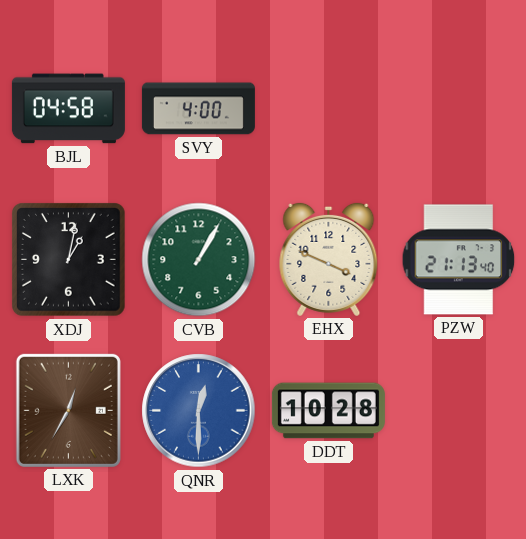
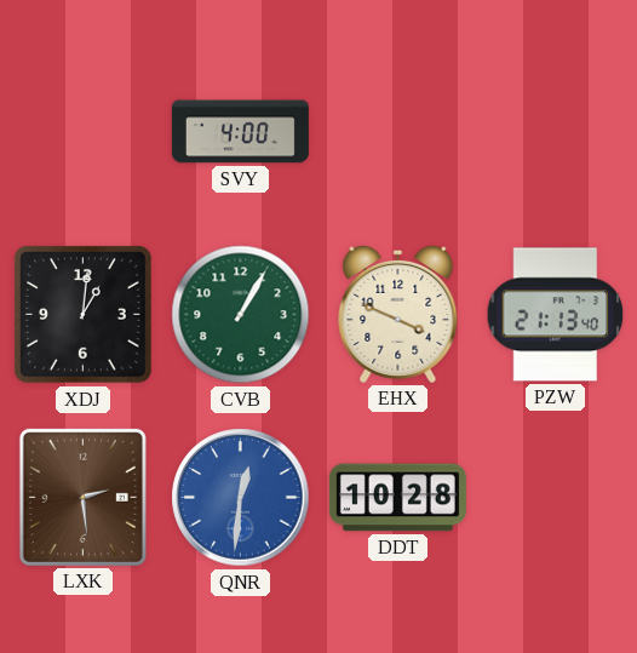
BJL: 04:58 -> none (68, 109)
XDJ: 1:02 -> 1:01 (84, 315)
LXK: 12:35 -> 2:29 (82, 497)
QNR: 12:30 -> 12:31 (241, 498)
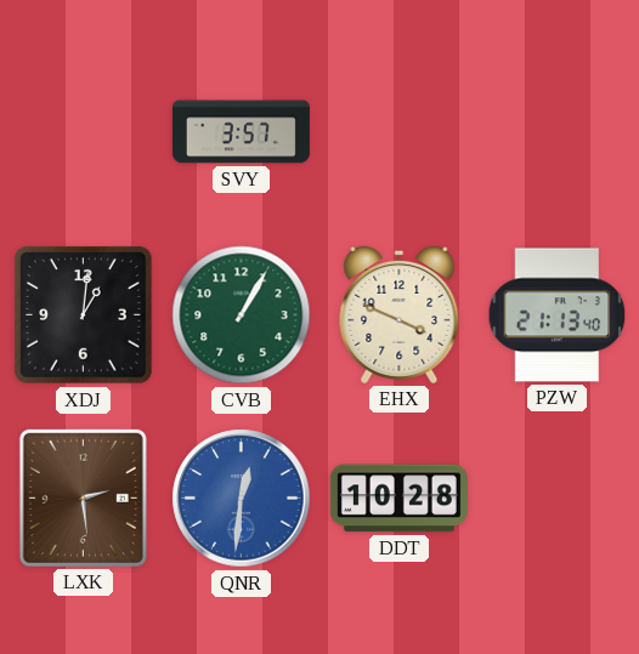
SVY: 4:00 -> 3:57 (241, 132)
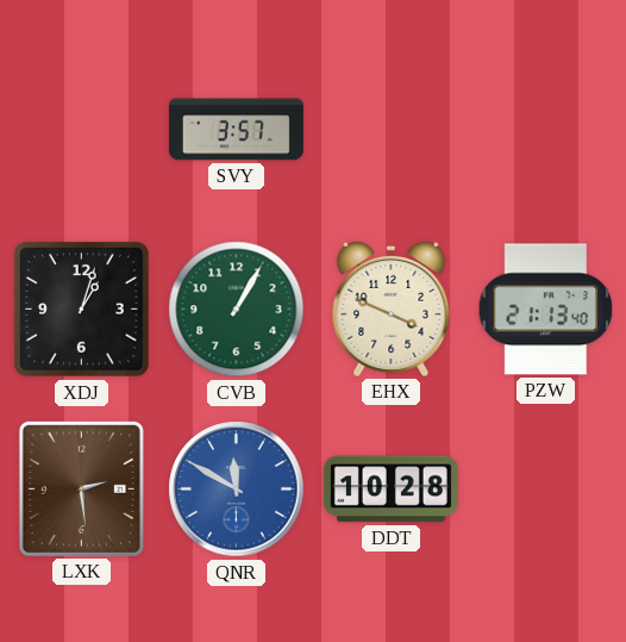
XDJ: 1:01 -> 1:03 (82, 310)
QNR: 12:31 -> 11:50 (237, 490)
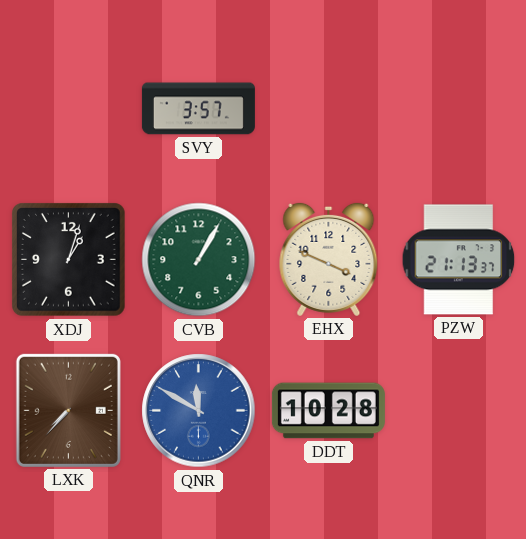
PZW: 21:13:40 -> 21:13:37 (459, 260)
LXK: 2:29 -> 7:37 (68, 410)
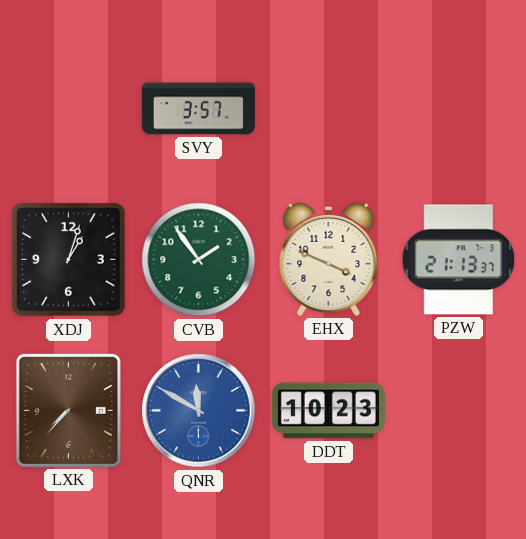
CVB: 1:05 -> 1:54 (199, 260)
DDT: 10:28 -> 10:23 (328, 411)
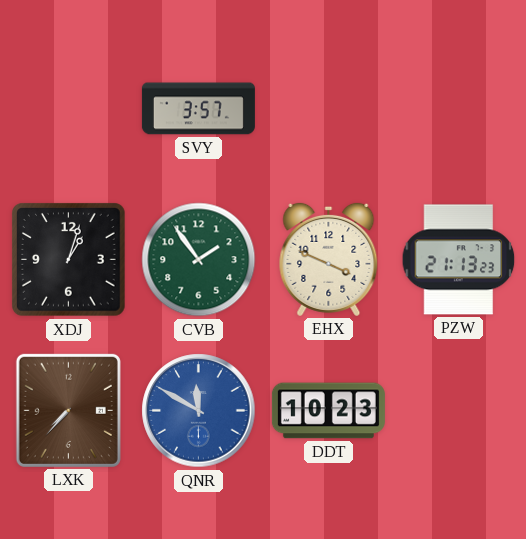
PZW: 21:13:37 -> 21:13:23 (459, 260)
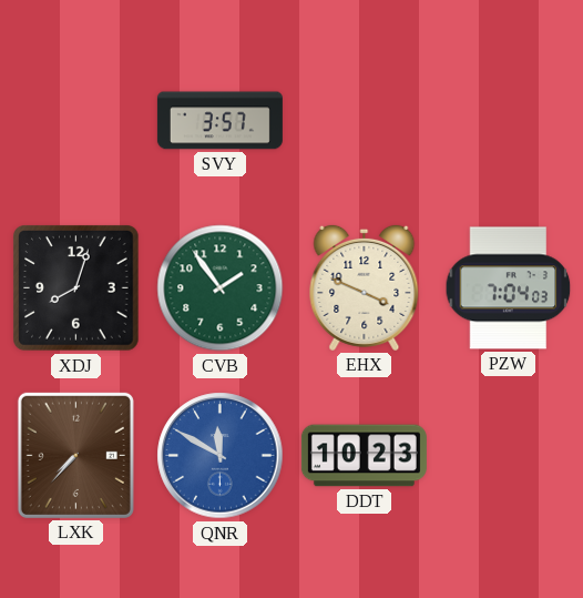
XDJ: 1:03 -> 8:03 (76, 288)
PZW: 21:13 -> 7:04 (509, 288)
